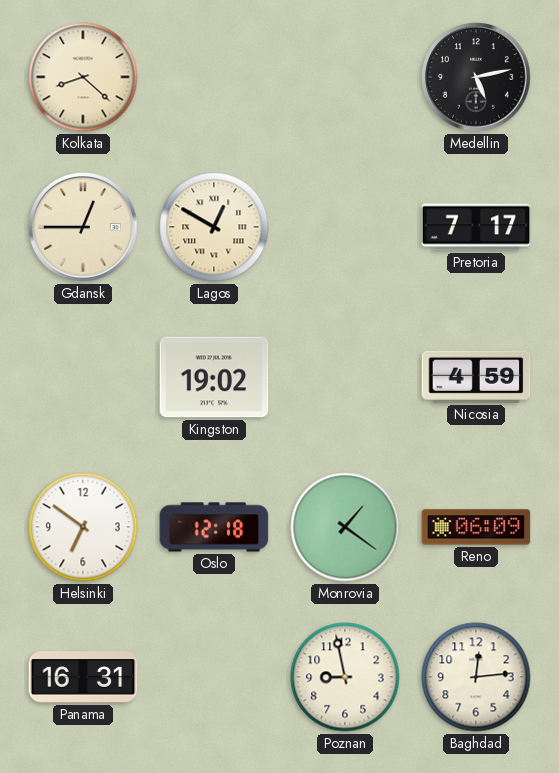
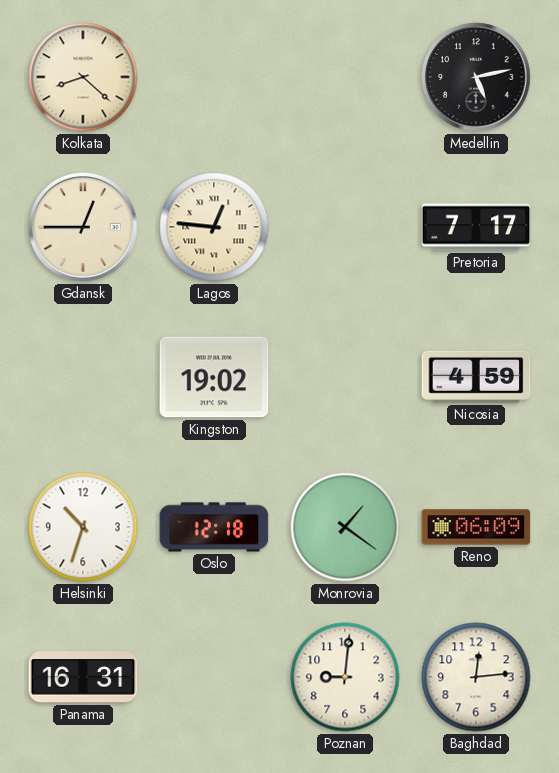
Lagos: 12:50 -> 12:46 (214, 227)
Helsinki: 6:51 -> 10:33 (83, 527)
Poznan: 8:58 -> 9:01 (345, 677)
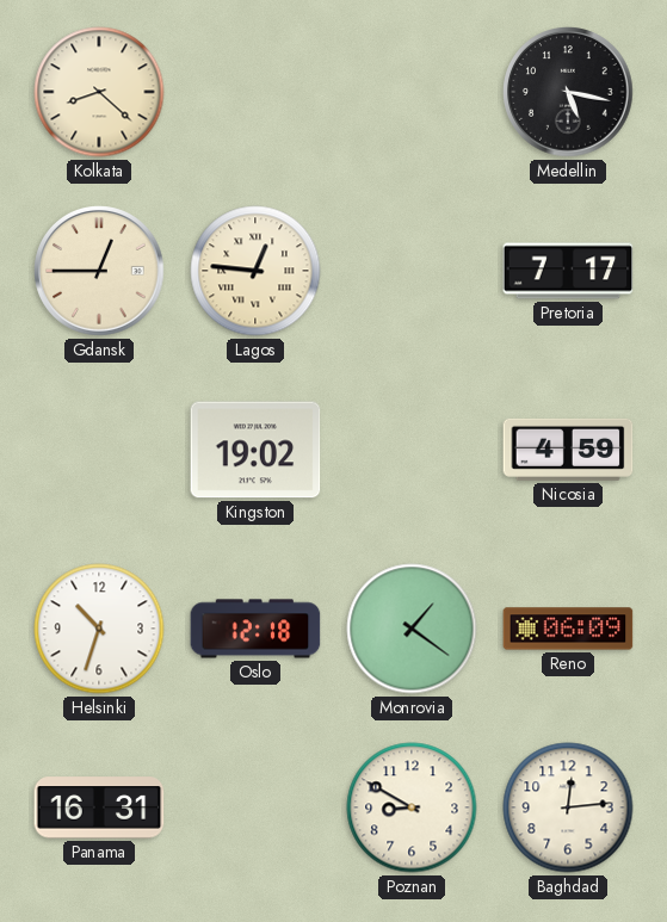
Medellin: 5:13 -> 5:17 (568, 92)
Poznan: 9:01 -> 8:50 (412, 807)
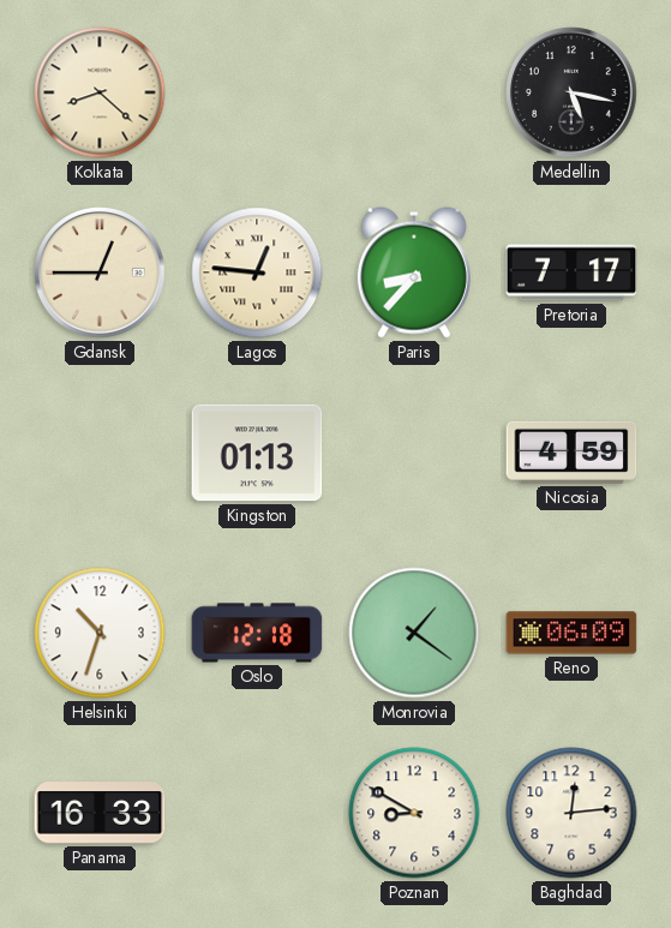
Paris: none -> 8:37 (414, 273)
Kingston: 19:02 -> 01:13 (257, 453)
Panama: 16:31 -> 16:33 (100, 813)
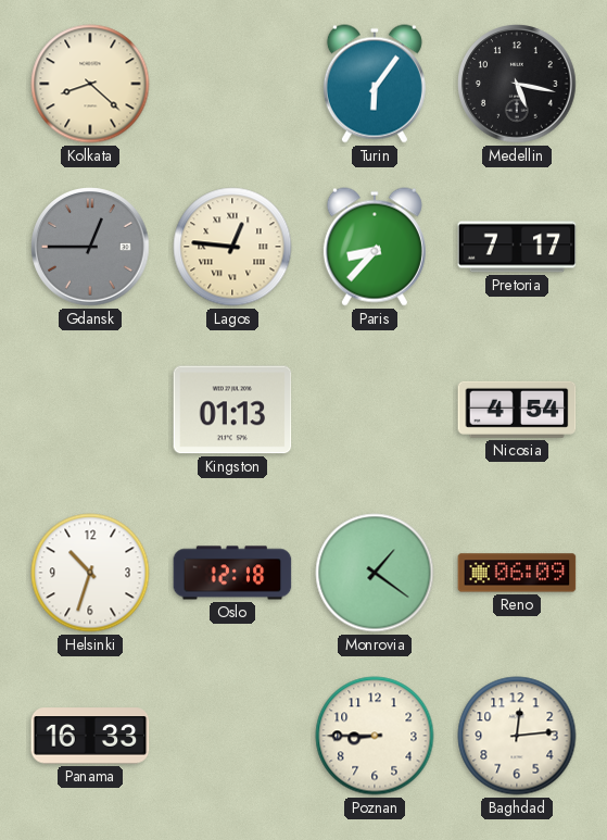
Turin: none -> 6:06 (375, 84)
Gdansk dial: cream -> grey (90, 247)
Nicosia: 4:59 -> 4:54 (517, 410)
Poznan: 8:50 -> 8:45 (375, 736)
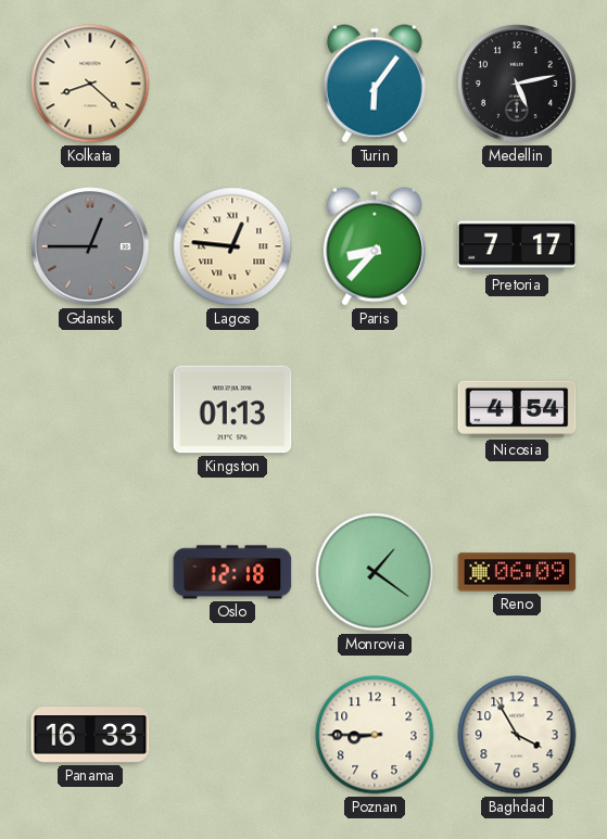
Medellin: 5:17 -> 5:13 (517, 84)
Helsinki: 10:33 -> none (90, 573)
Baghdad: 12:14 -> 3:55 (517, 735)
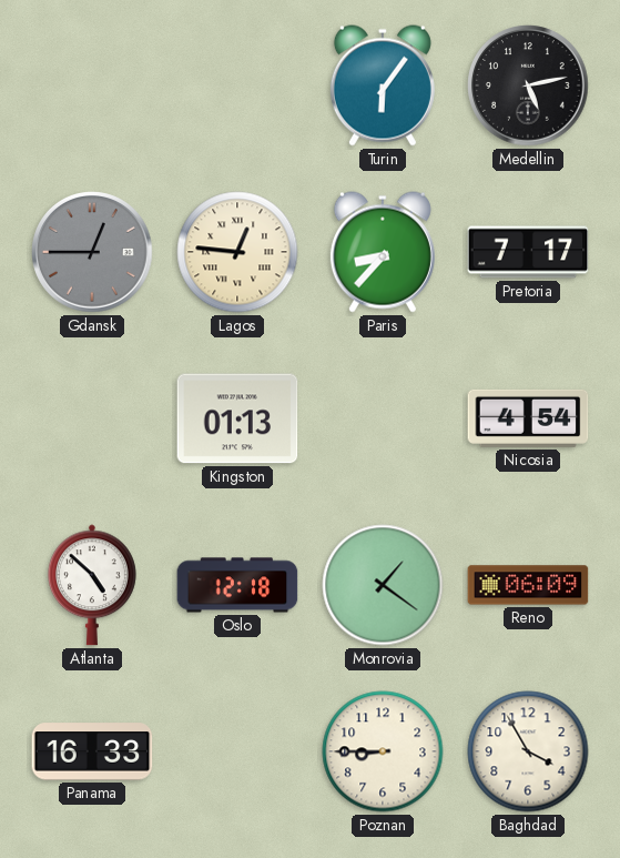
Kolkata: 8:22 -> none (90, 84)
Atlanta: none -> 4:52 (92, 585)
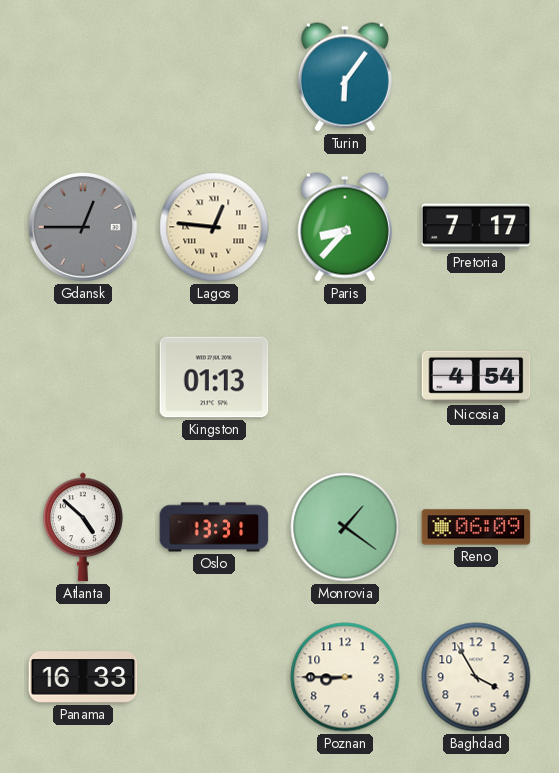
Medellin: 5:13 -> none (528, 85)
Oslo: 12:18 -> 13:31 (214, 527)
